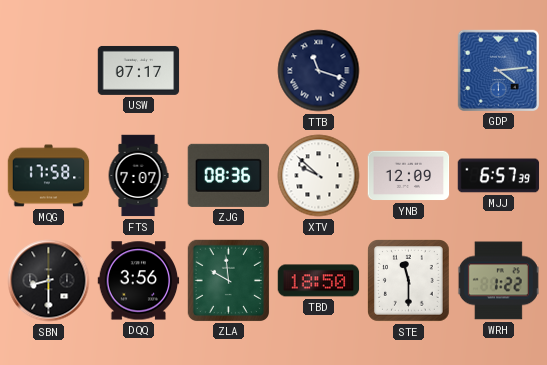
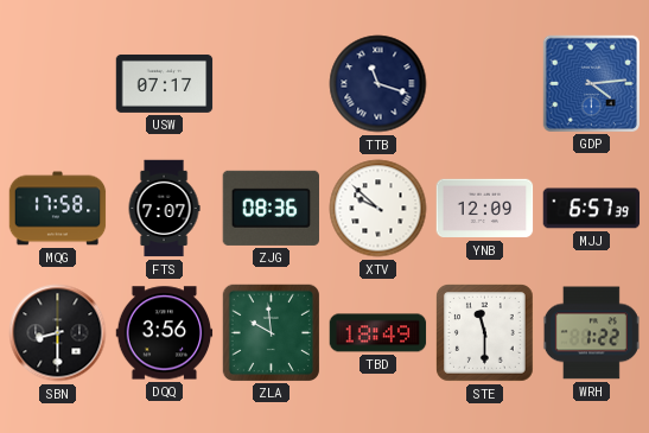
TBD: 18:50 -> 18:49 (378, 333)
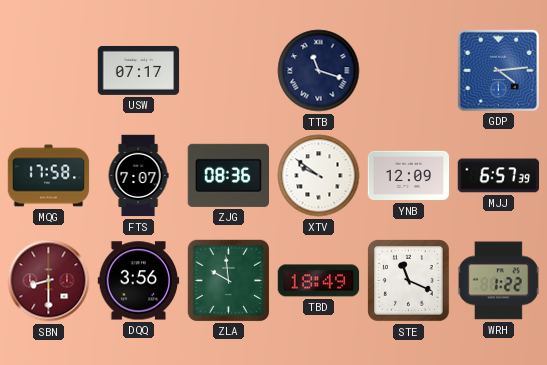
XTV: 9:52 -> 9:51 (319, 176)
SBN dial: black -> burgundy (49, 281)
STE: 11:30 -> 11:19 (409, 281)
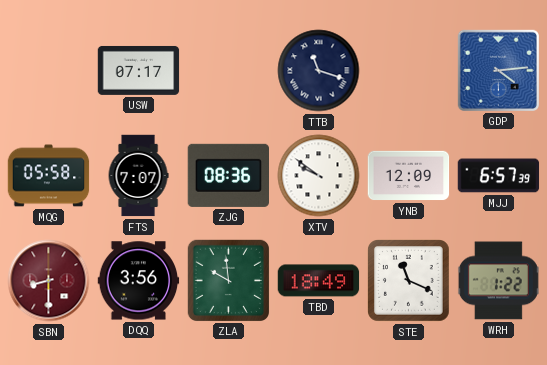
MQG: 17:58 -> 05:58 (49, 176)
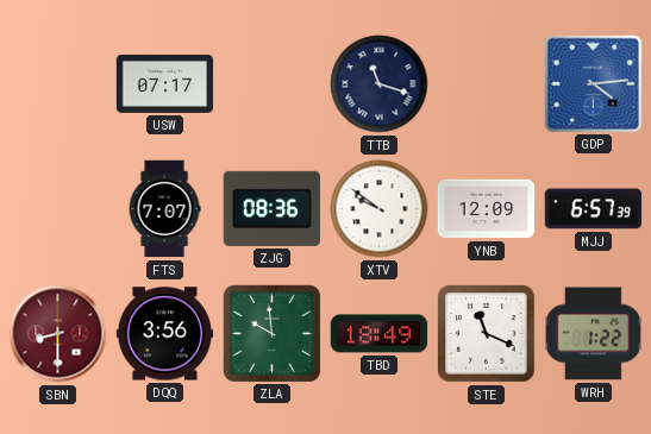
MQG: 05:58 -> none (49, 176)
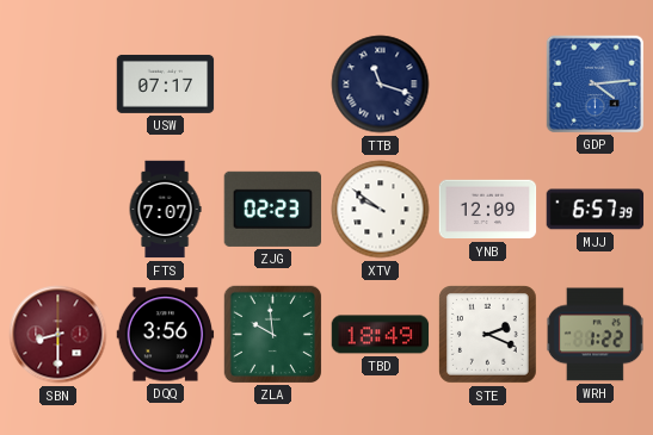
ZJG: 08:36 -> 02:23 (273, 209)
STE: 11:19 -> 2:19 (488, 335)
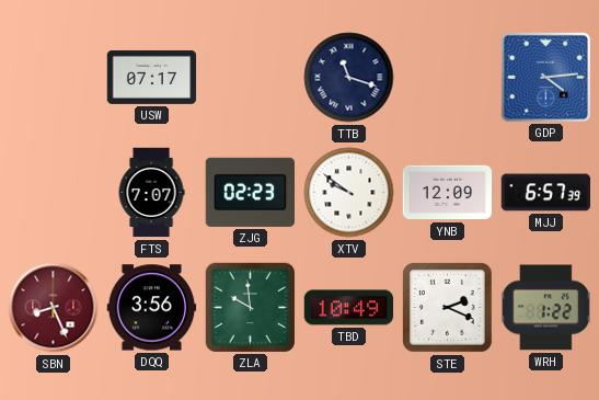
SBN: 8:30 -> 8:26 (54, 308)
TBD: 18:49 -> 10:49 (349, 308)
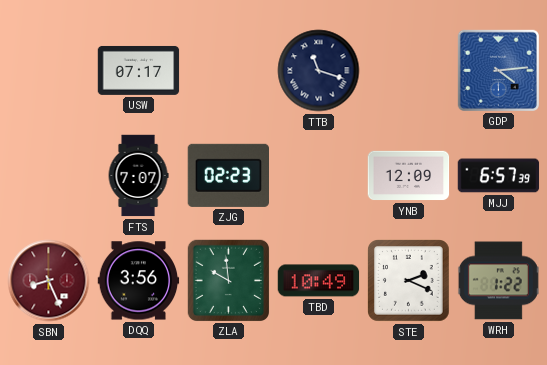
XTV: 9:51 -> none (349, 193)
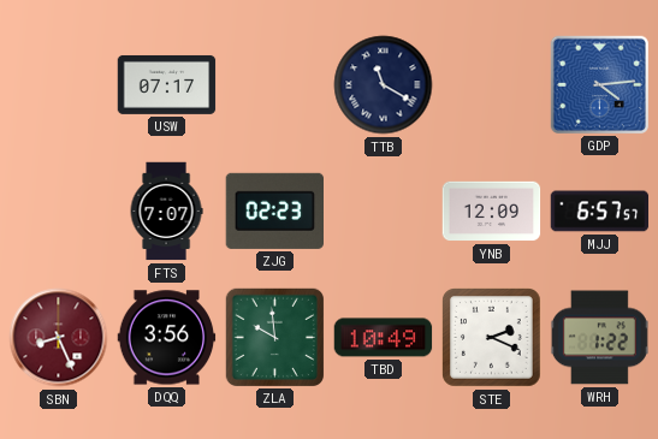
TTB: 11:18 -> 11:20 (384, 85)
MJJ: 6:57:39 -> 6:57:57 (600, 212)
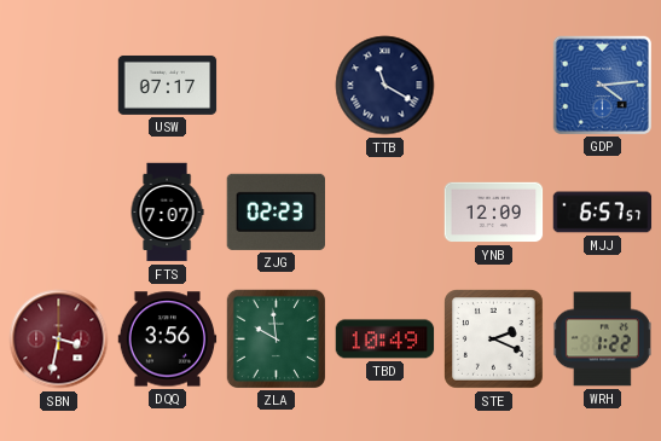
SBN: 8:26 -> 3:32 (59, 340)
